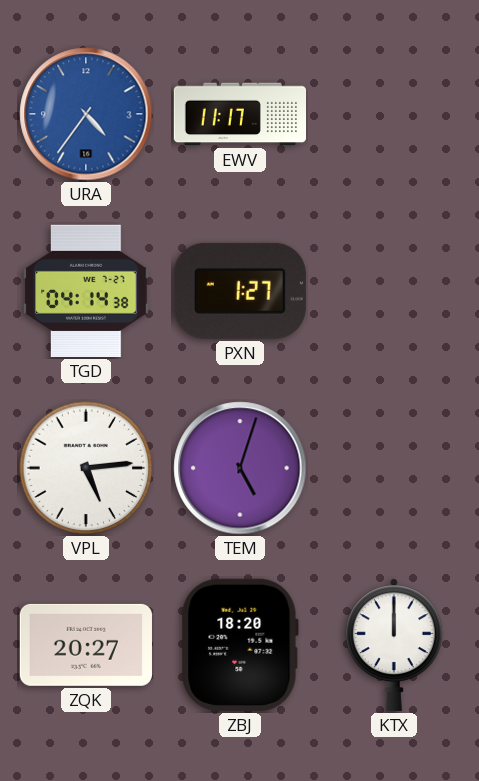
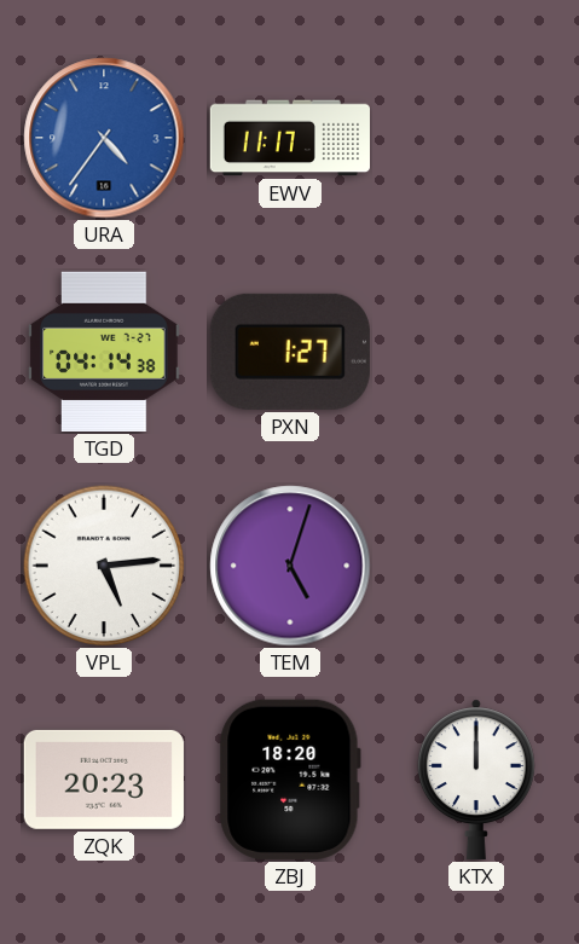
ZQK: 20:27 -> 20:23 (104, 780)
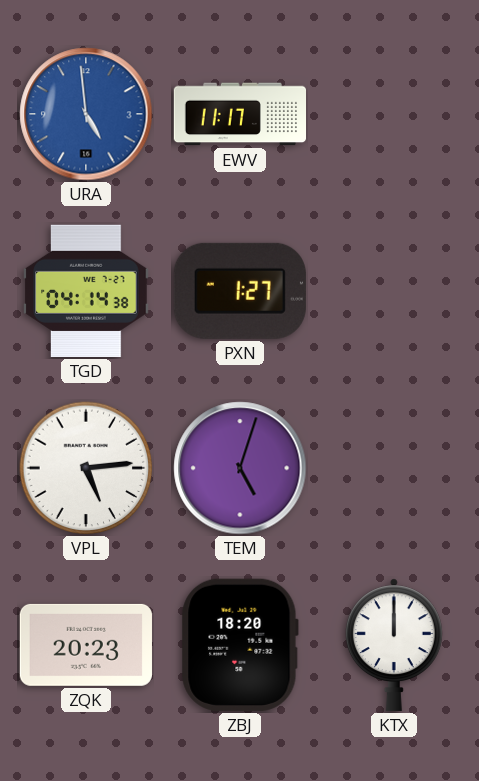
URA: 4:36 -> 4:59 (86, 114)
